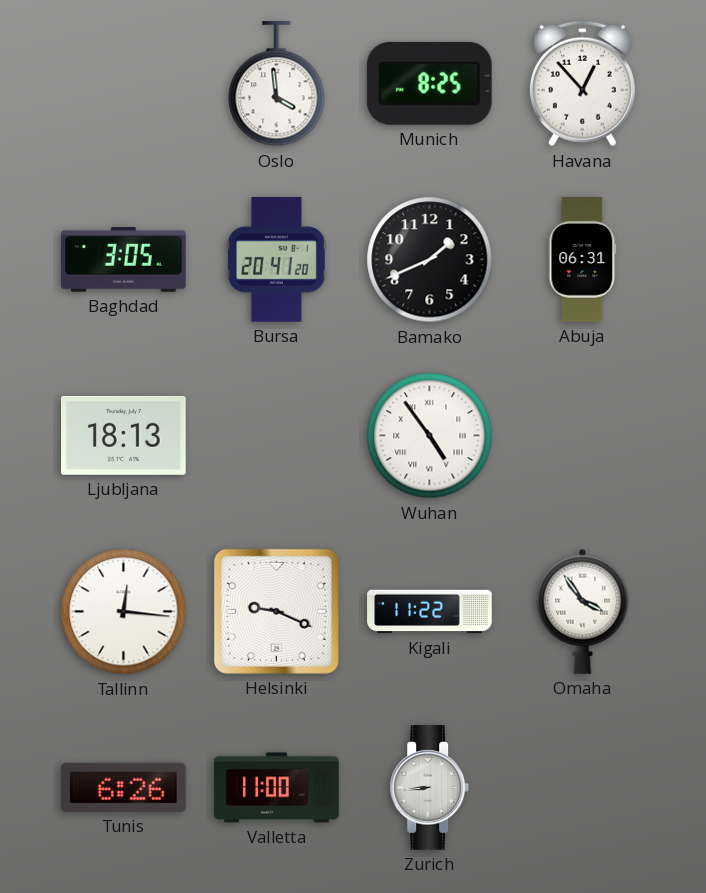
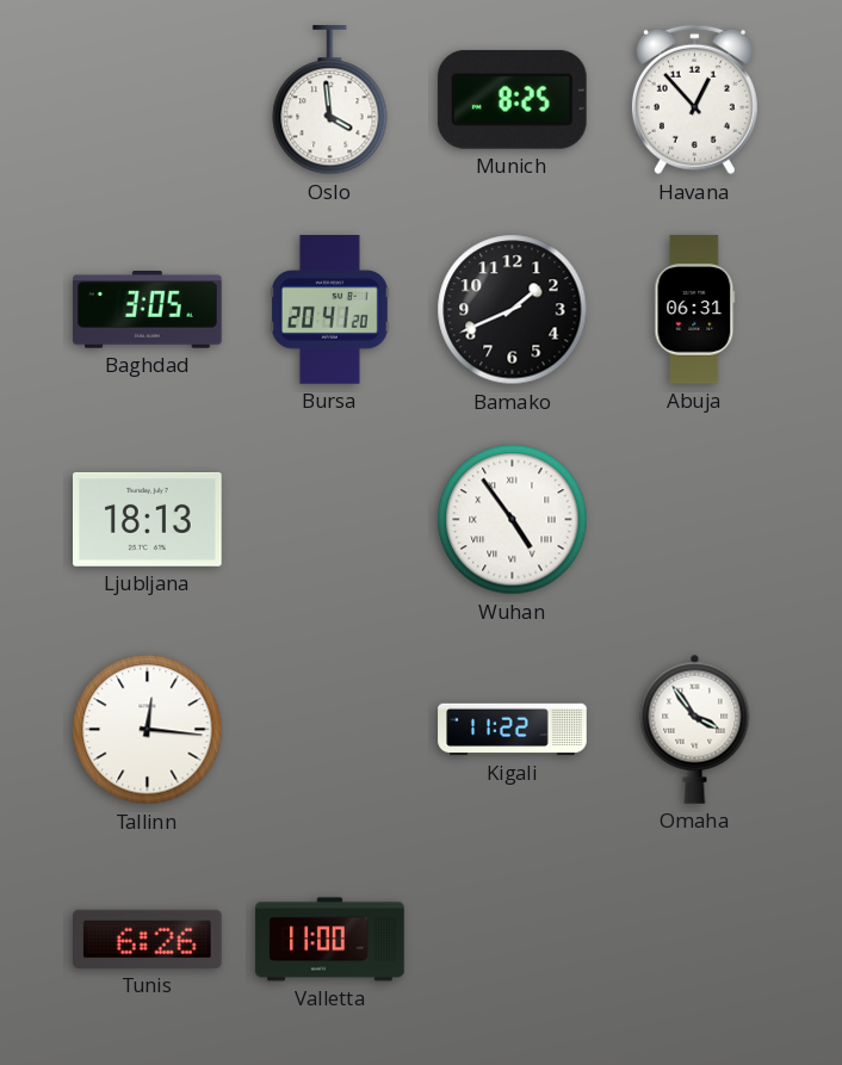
Helsinki: 9:19 -> none (276, 611)
Zurich: 8:44 -> none (430, 788)
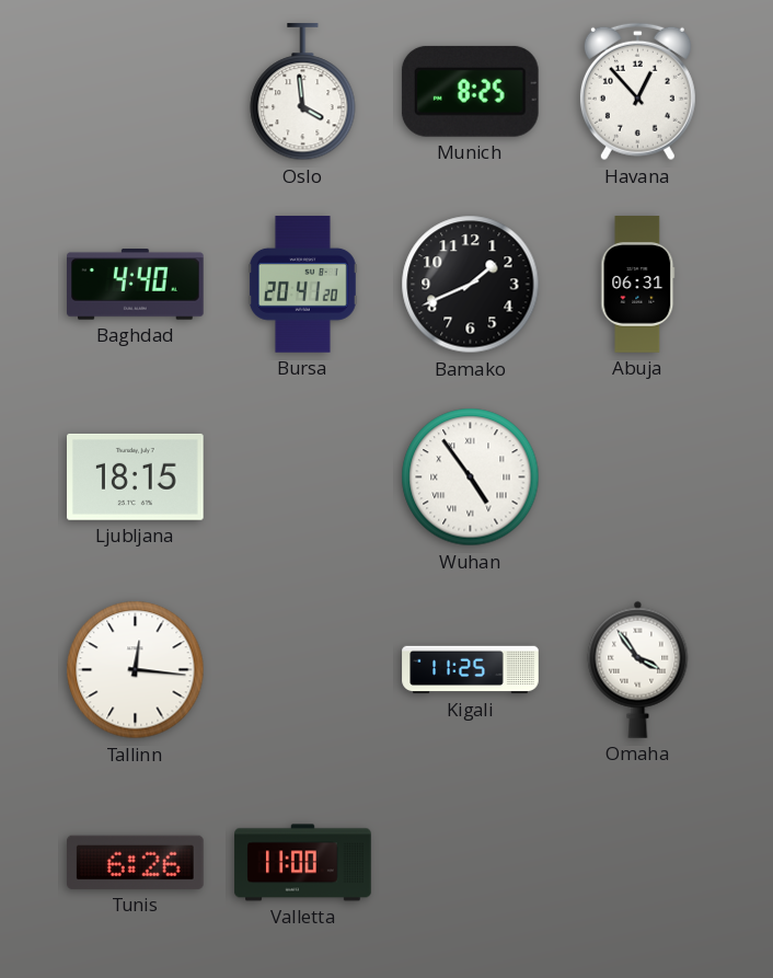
Baghdad: 3:05 -> 4:40 (136, 285)
Ljubljana: 18:13 -> 18:15 (136, 476)
Kigali: 11:22 -> 11:25 (471, 670)
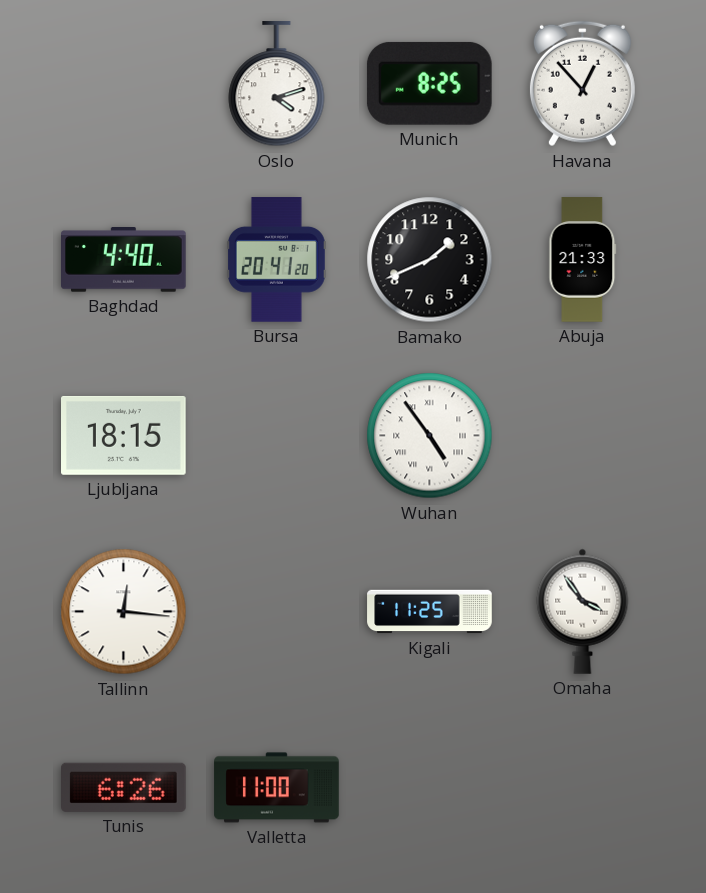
Oslo: 3:59 -> 4:12 (277, 84)
Abuja: 06:31 -> 21:33 (583, 260)
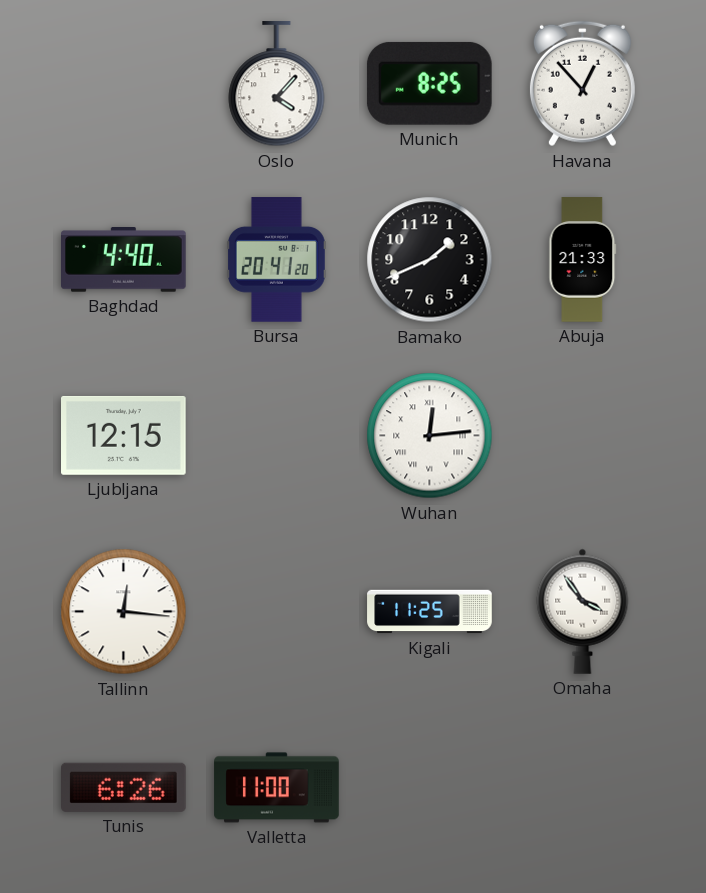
Oslo: 4:12 -> 4:07 (277, 84)
Ljubljana: 18:15 -> 12:15 (124, 435)
Wuhan: 4:54 -> 12:14 (430, 436)
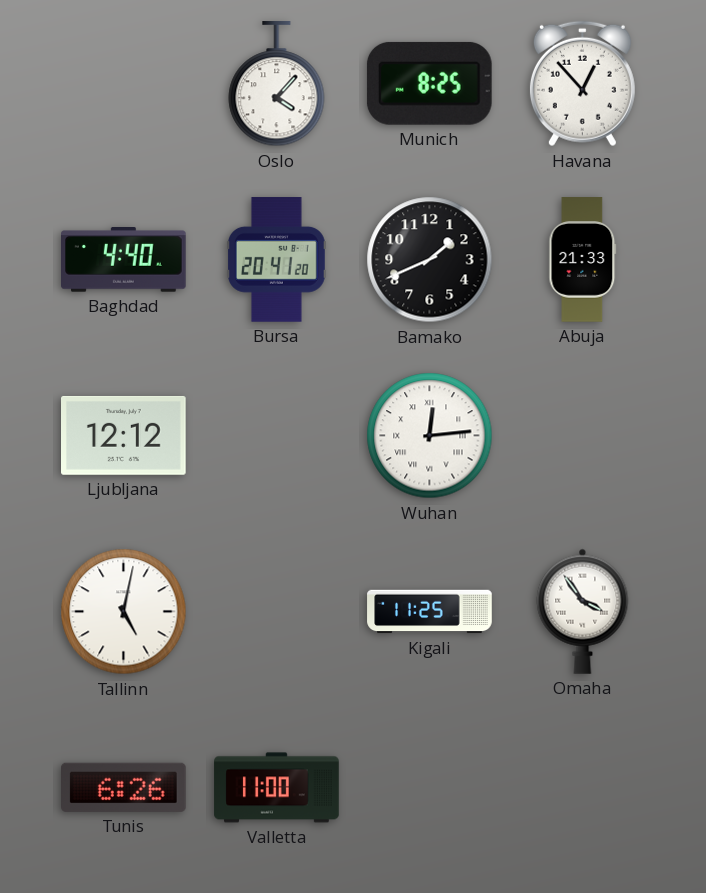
Ljubljana: 12:15 -> 12:12 (124, 435)
Tallinn: 12:16 -> 5:02 (124, 612)
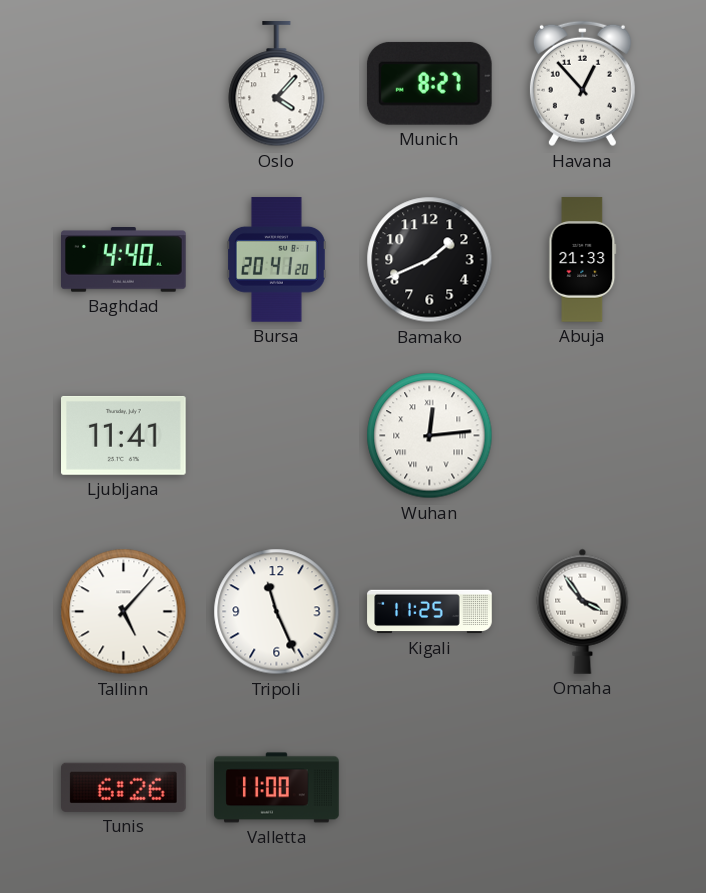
Munich: 8:25 -> 8:27 (429, 83)
Ljubljana: 12:12 -> 11:41 (124, 435)
Tallinn: 5:02 -> 5:07 (124, 612)
Tripoli: none -> 11:26 (277, 612)
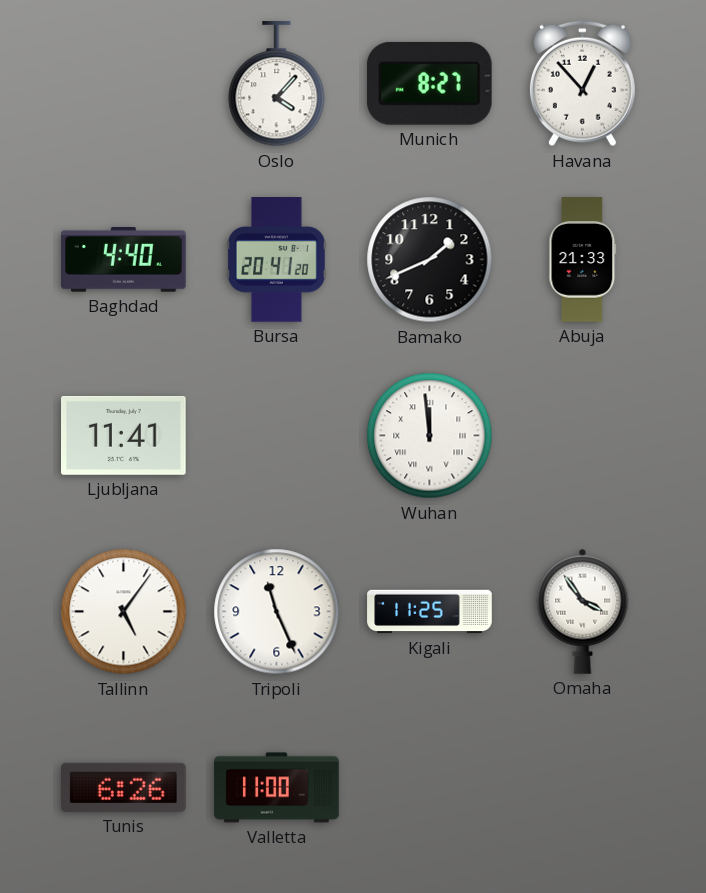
Wuhan: 12:14 -> 11:59 (430, 436)
Tallinn: 5:07 -> 5:06 (124, 612)
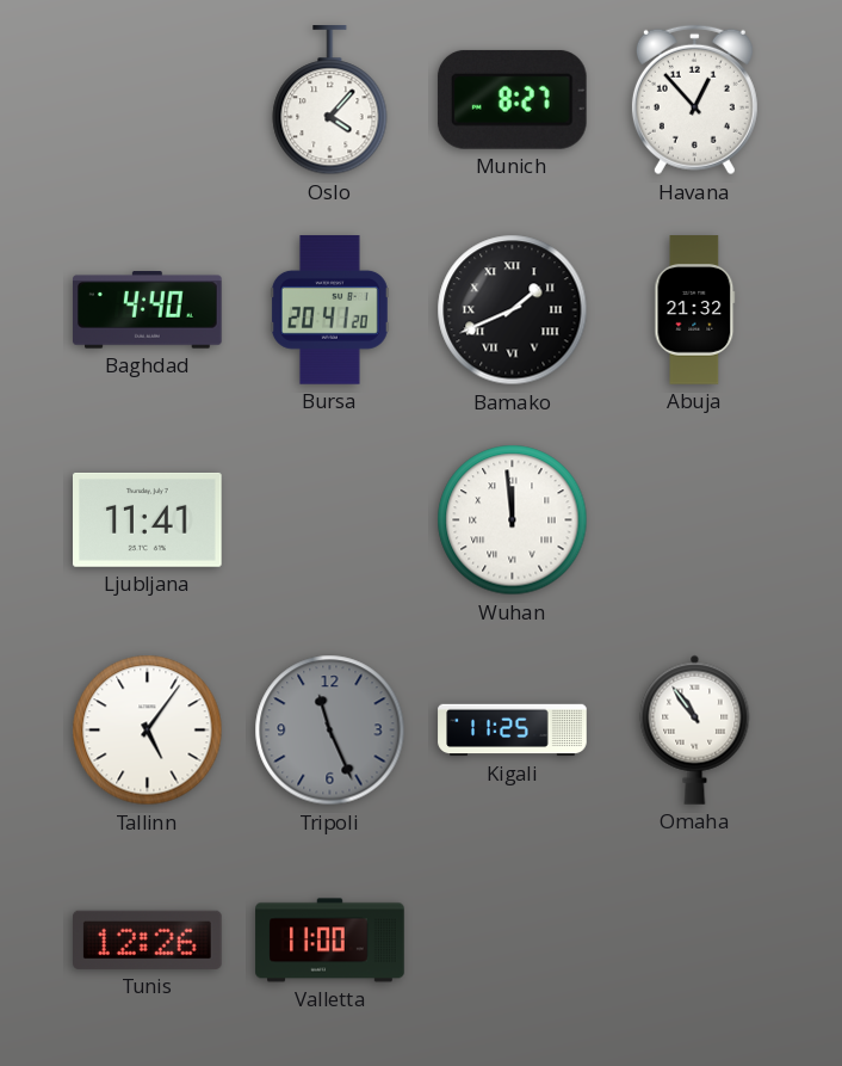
Bamako numerals: Arabic -> Roman (513, 310)
Abuja: 21:33 -> 21:32 (695, 310)
Tripoli dial: white -> grey (330, 731)
Omaha: 3:54 -> 10:54 (695, 729)
Tunis: 6:26 -> 12:26 (148, 939)
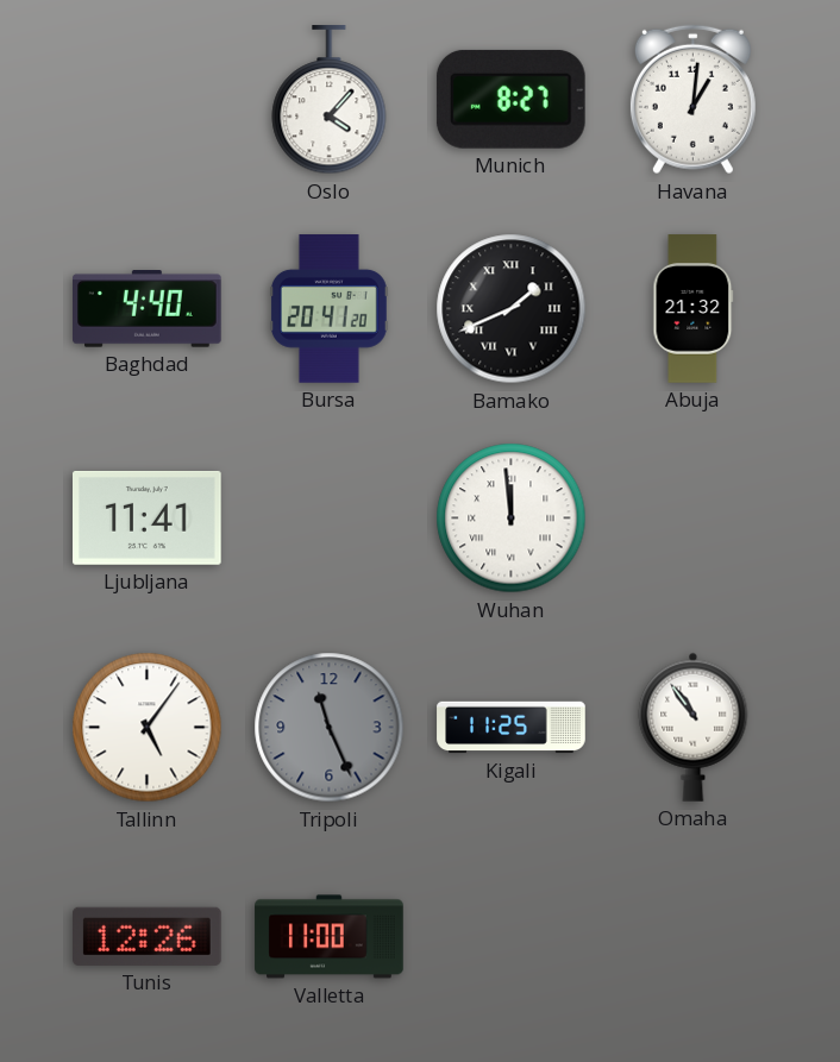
Havana: 12:53 -> 1:01 (692, 100)
